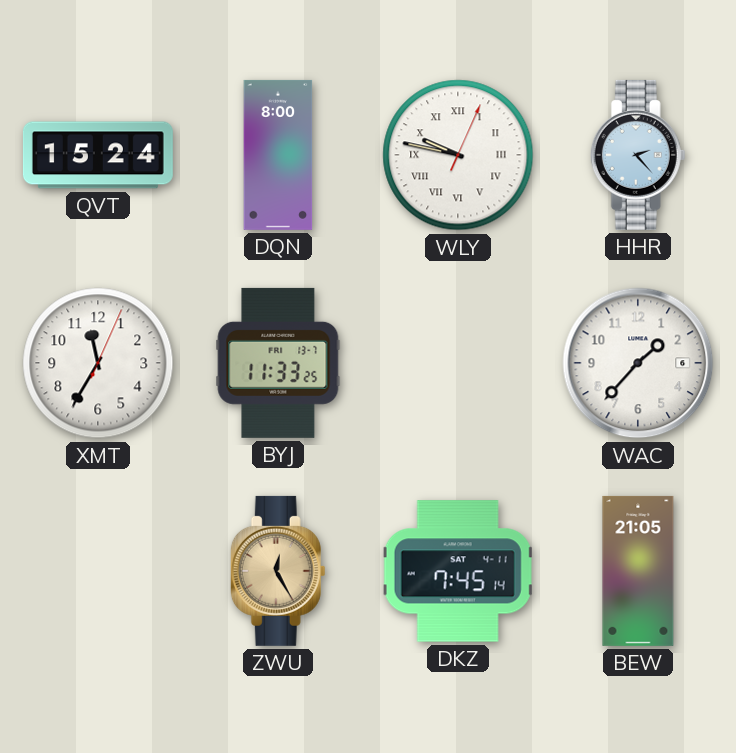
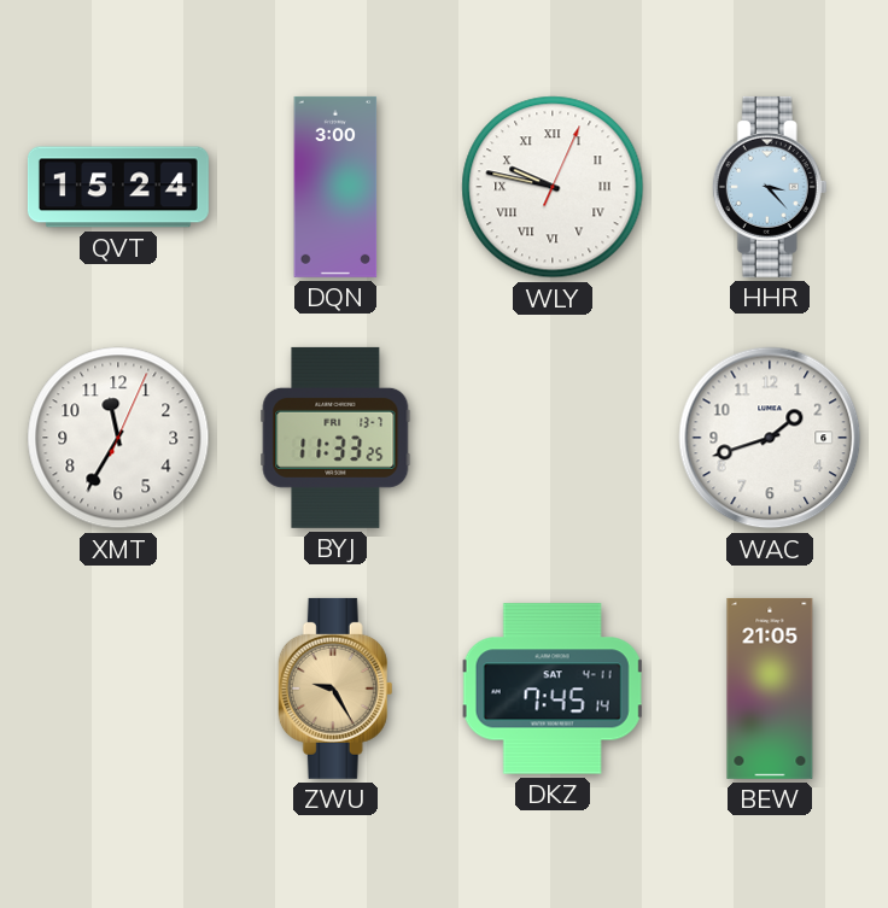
DQN: 8:00 -> 3:00 (335, 187)
HHR: 2:23 -> 3:23 (770, 187)
WAC: 1:37 -> 1:42 (770, 438)
ZWU: 12:25 -> 9:25 (335, 689)
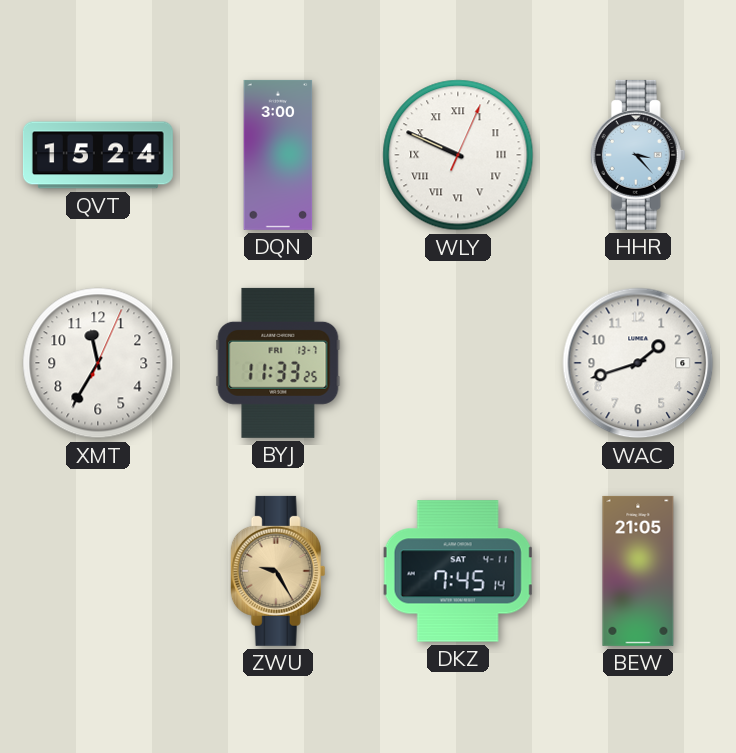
WLY: 9:47 -> 9:49 (458, 155)
